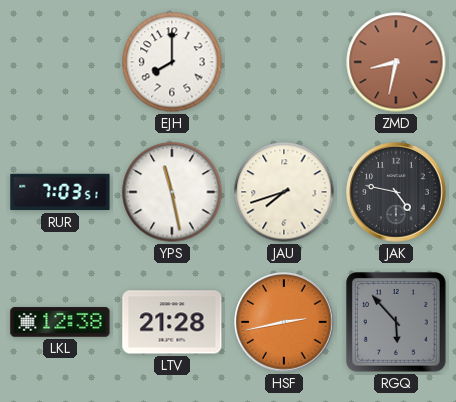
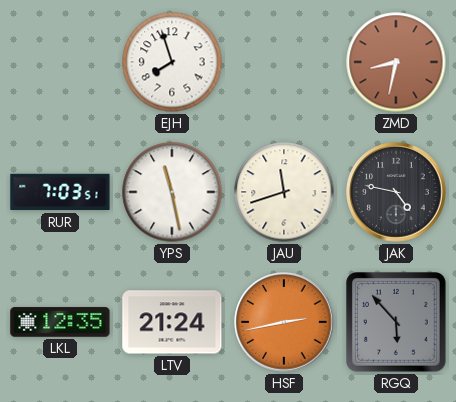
EJH: 8:00 -> 7:57 (172, 62)
JAU: 7:42 -> 11:42 (284, 192)
LKL: 12:38 -> 12:35 (60, 322)
LTV: 21:28 -> 21:24 (172, 322)
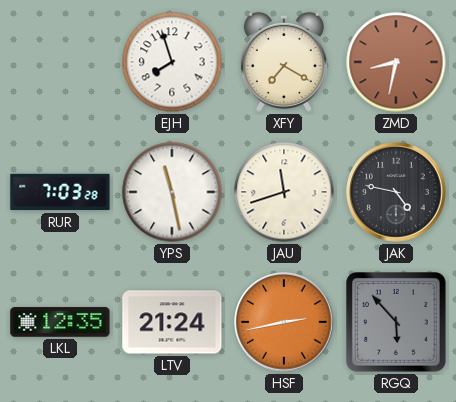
XFY: none -> 7:20 (284, 62)
RUR: 7:03:51 -> 7:03:28 (60, 192)
